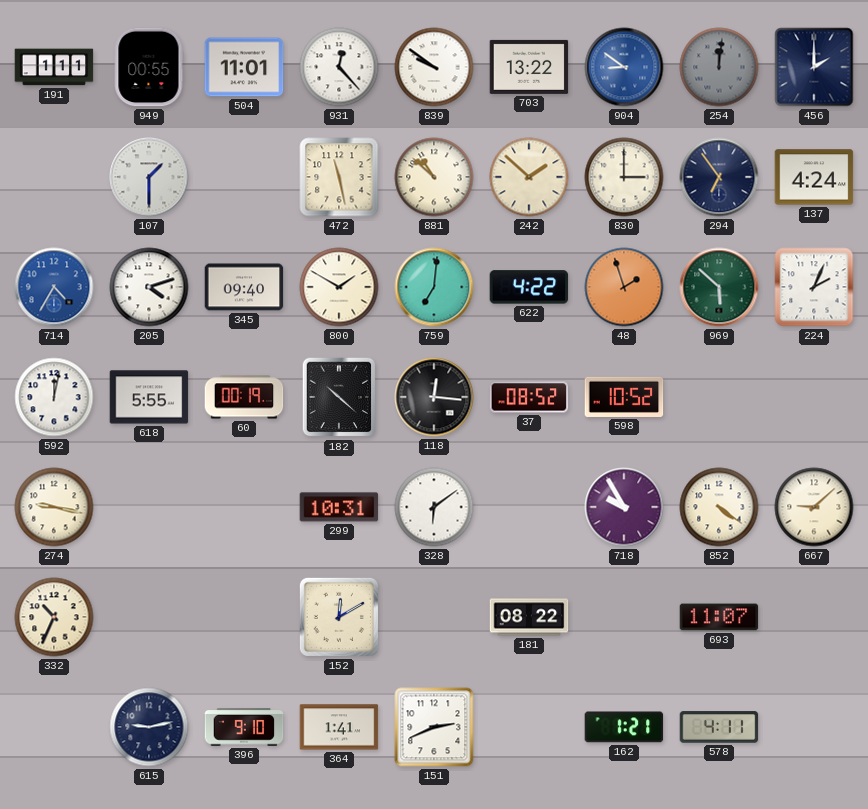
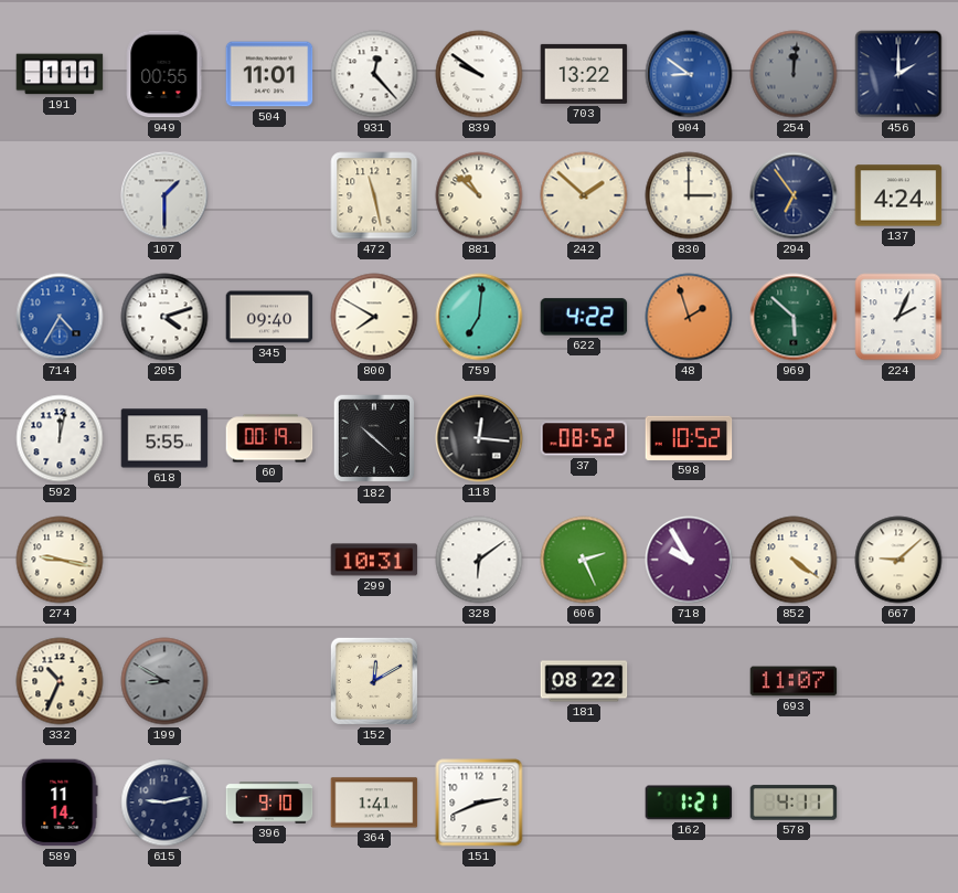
800: 1:50 -> 7:50 (374, 317)
606: none -> 2:26 (584, 560)
199: none -> 8:50 (164, 681)
589: none -> 11:14 (60, 802)
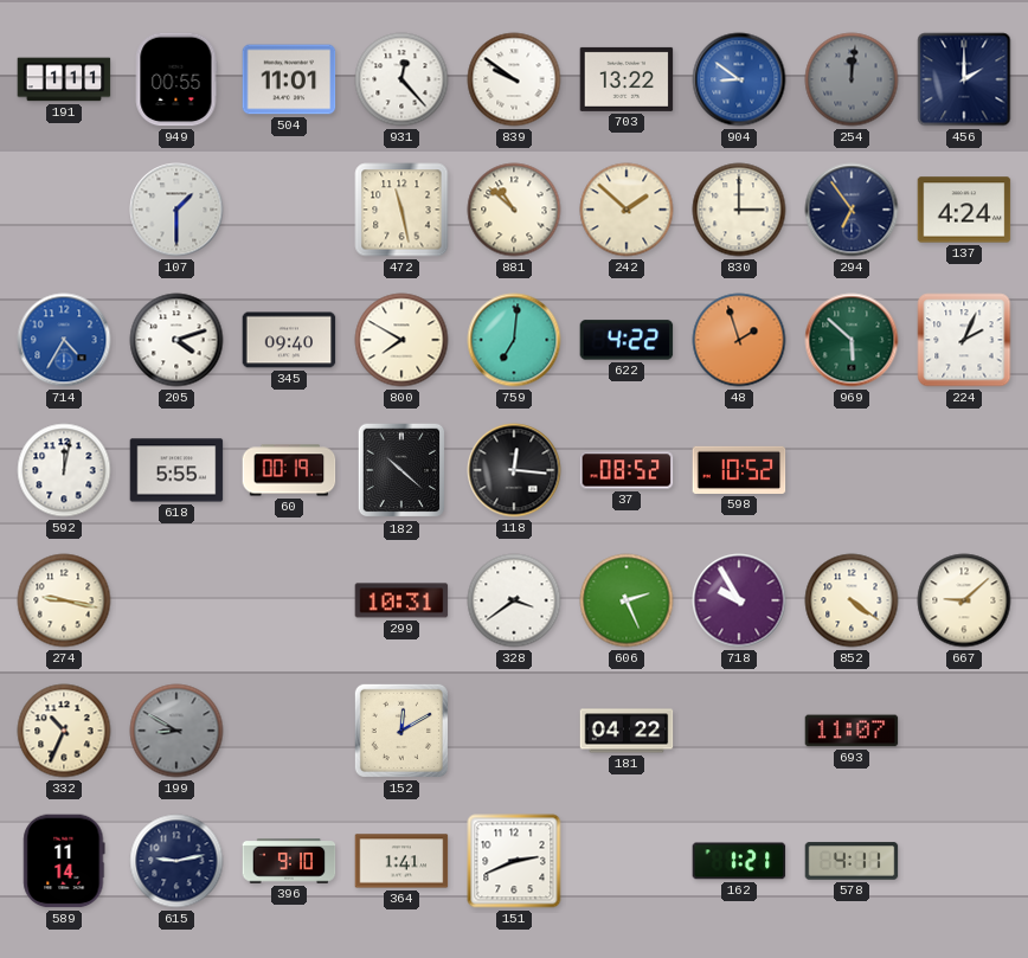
328: 6:09 -> 3:39 (514, 600)
181: 08:22 -> 04:22 (627, 731)
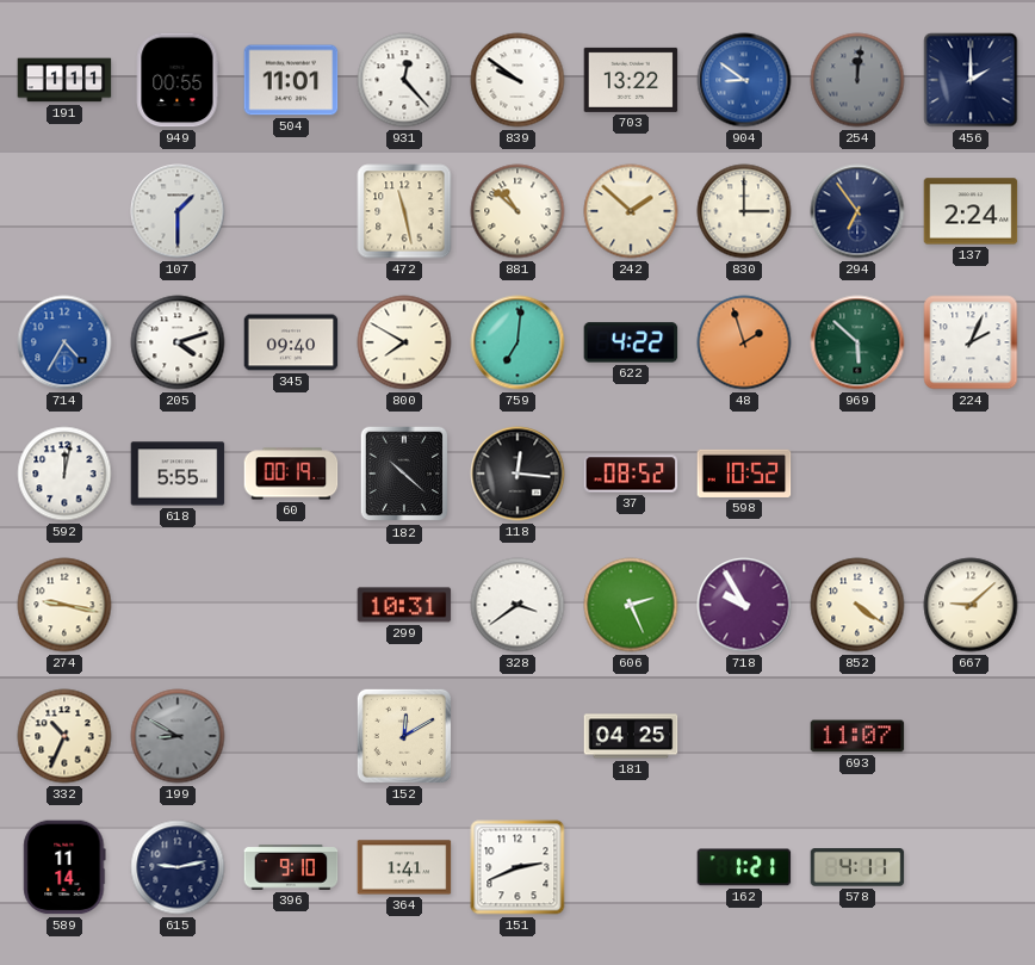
137: 4:24 -> 2:24 (971, 211)
181: 04:22 -> 04:25 (631, 736)
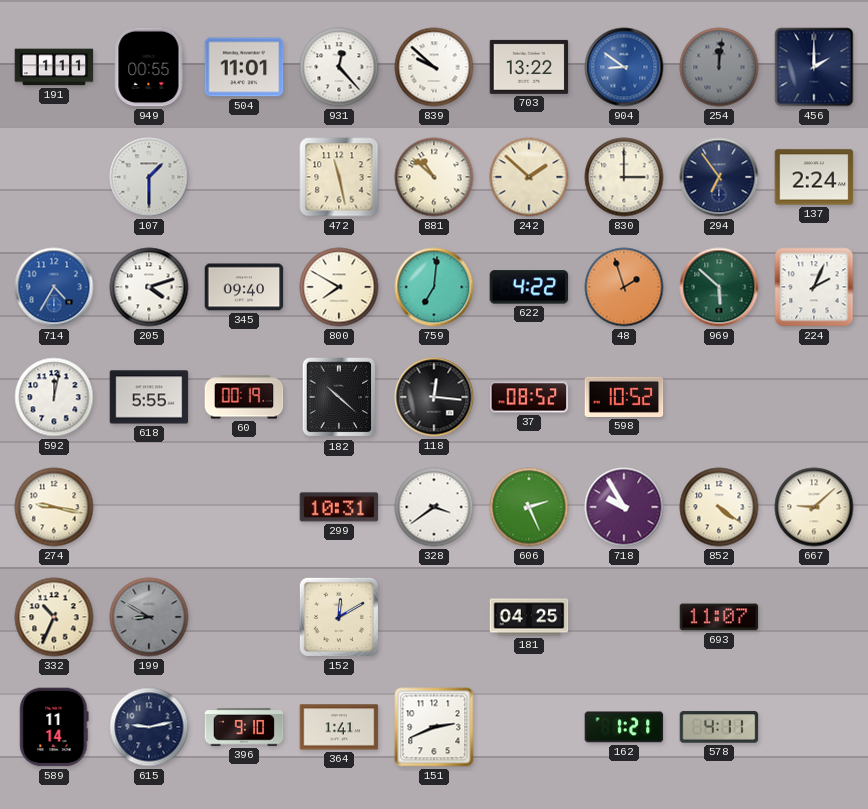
839: 9:51 -> 9:52 (434, 67)
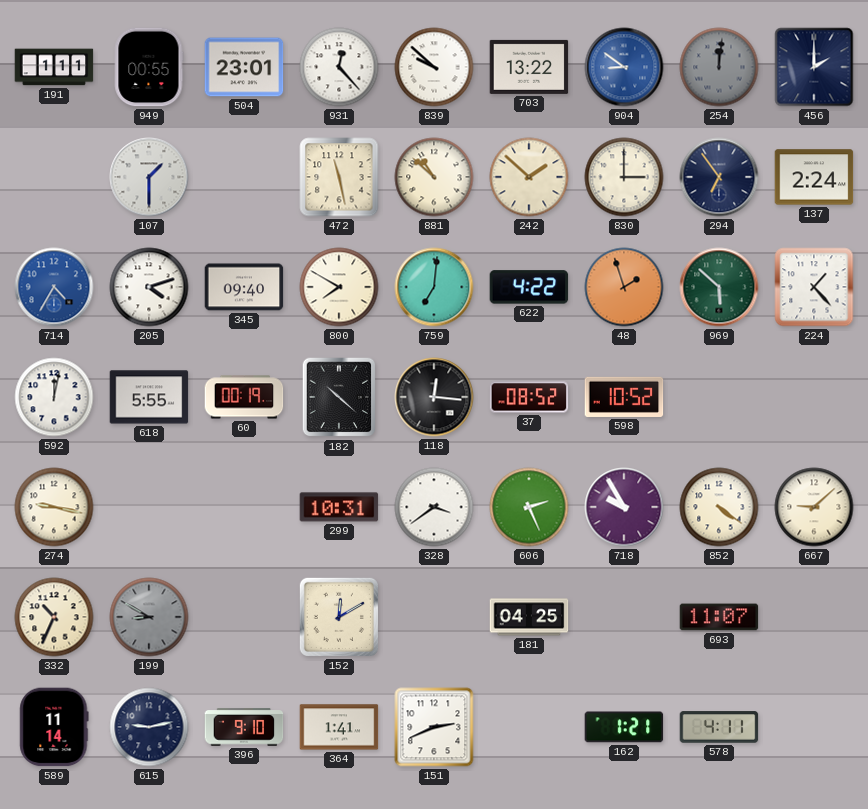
504: 11:01 -> 23:01 (244, 67)
224: 2:04 -> 1:23 (814, 287)
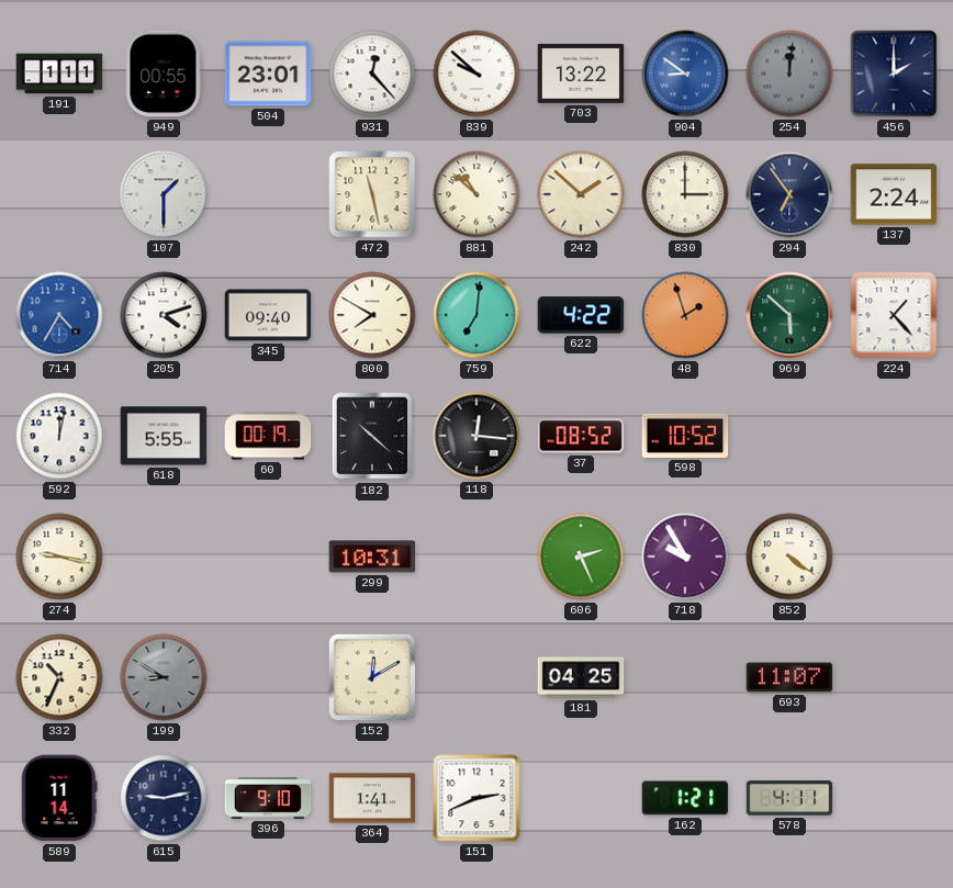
328: 3:39 -> none (434, 507)
667: 9:08 -> none (814, 507)
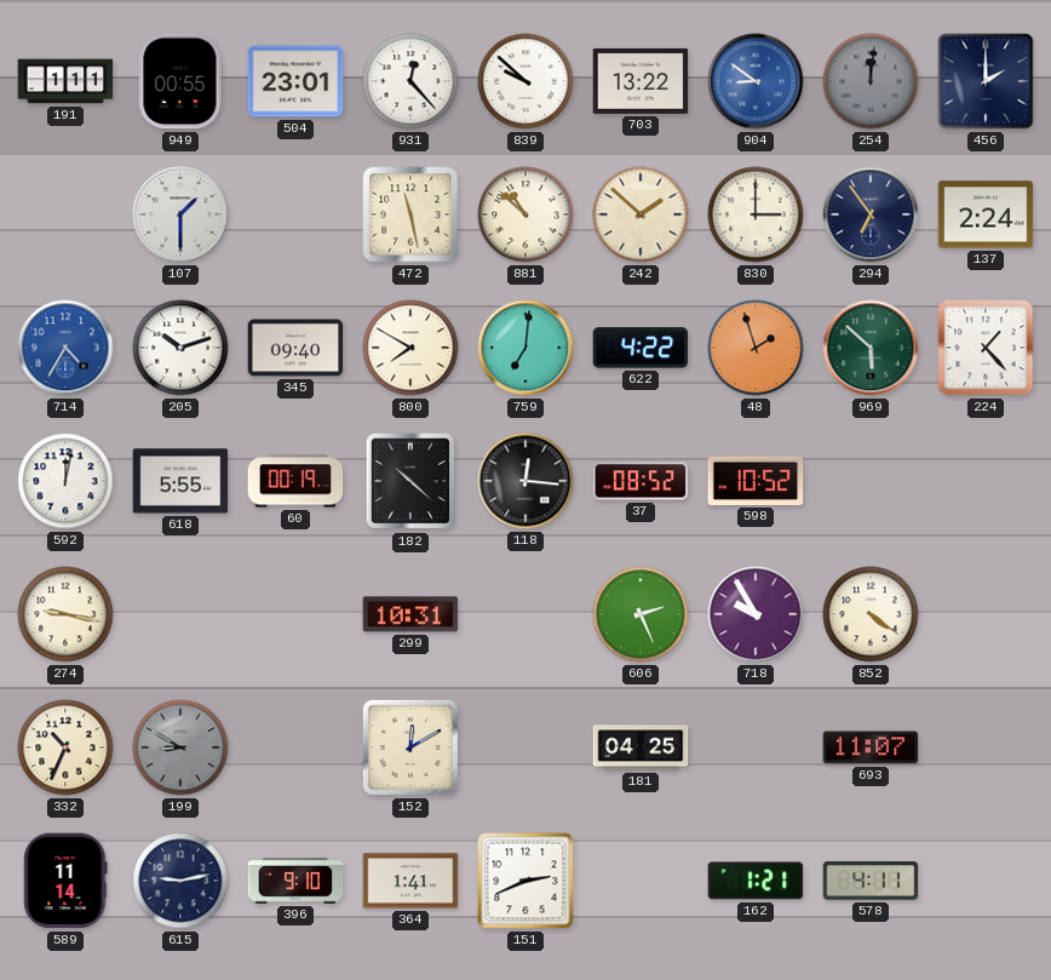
205: 4:12 -> 10:12 (180, 348)
